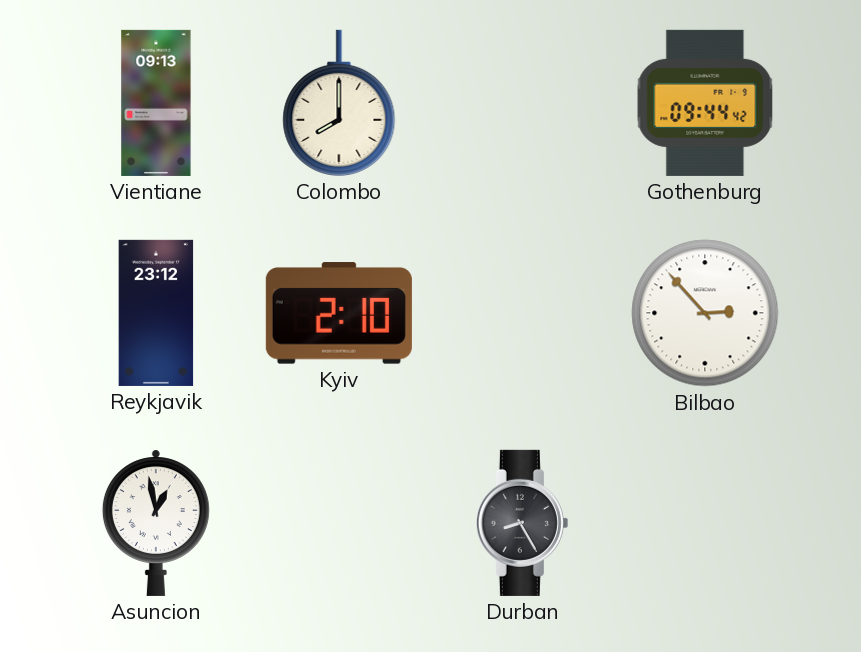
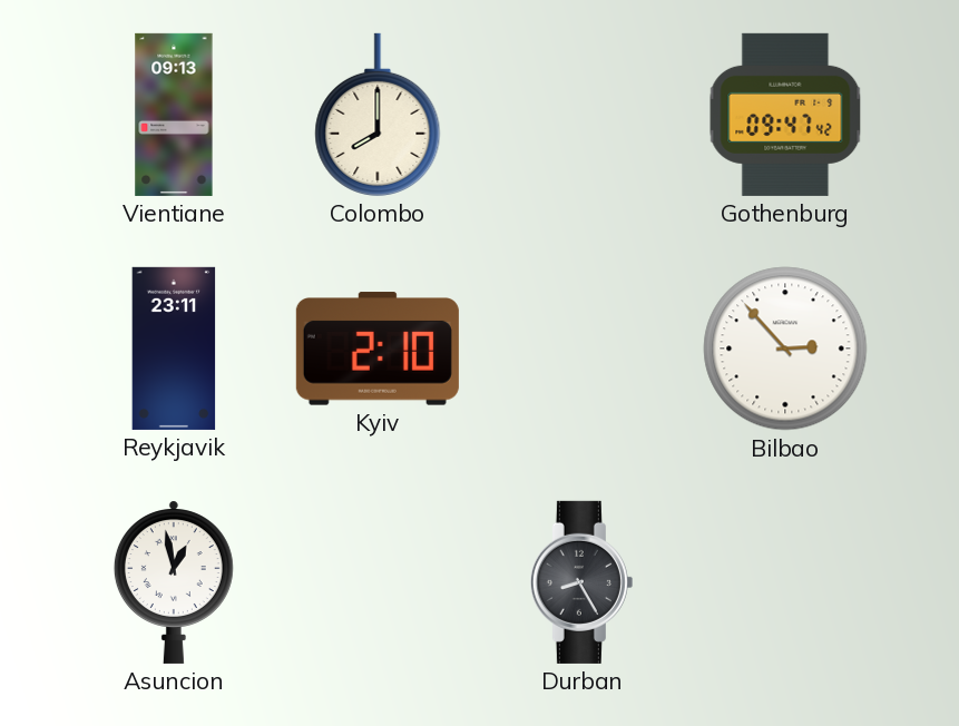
Gothenburg: 09:44 -> 09:47 (785, 115)
Reykjavik: 23:12 -> 23:11 (174, 349)
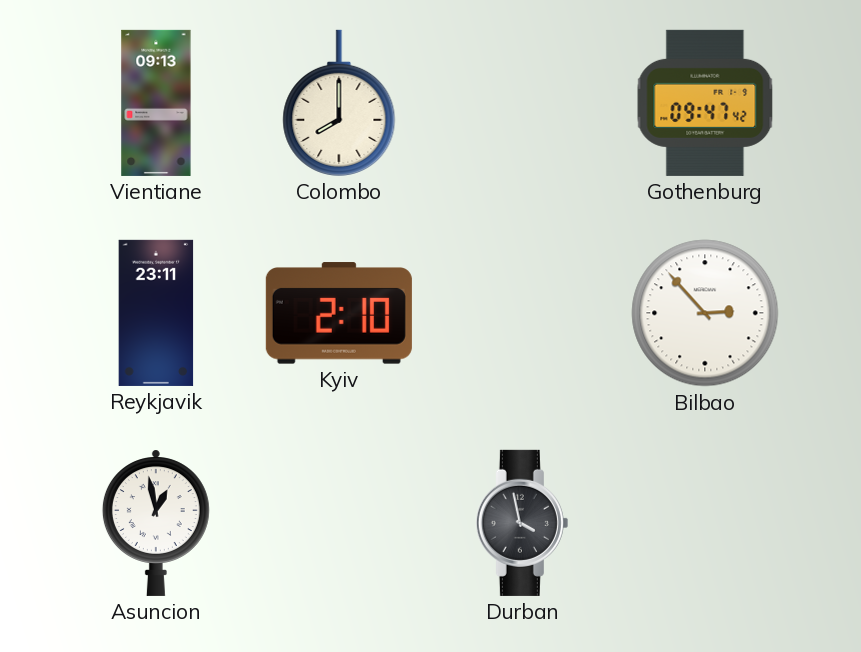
Durban: 8:25 -> 3:58 (522, 523)
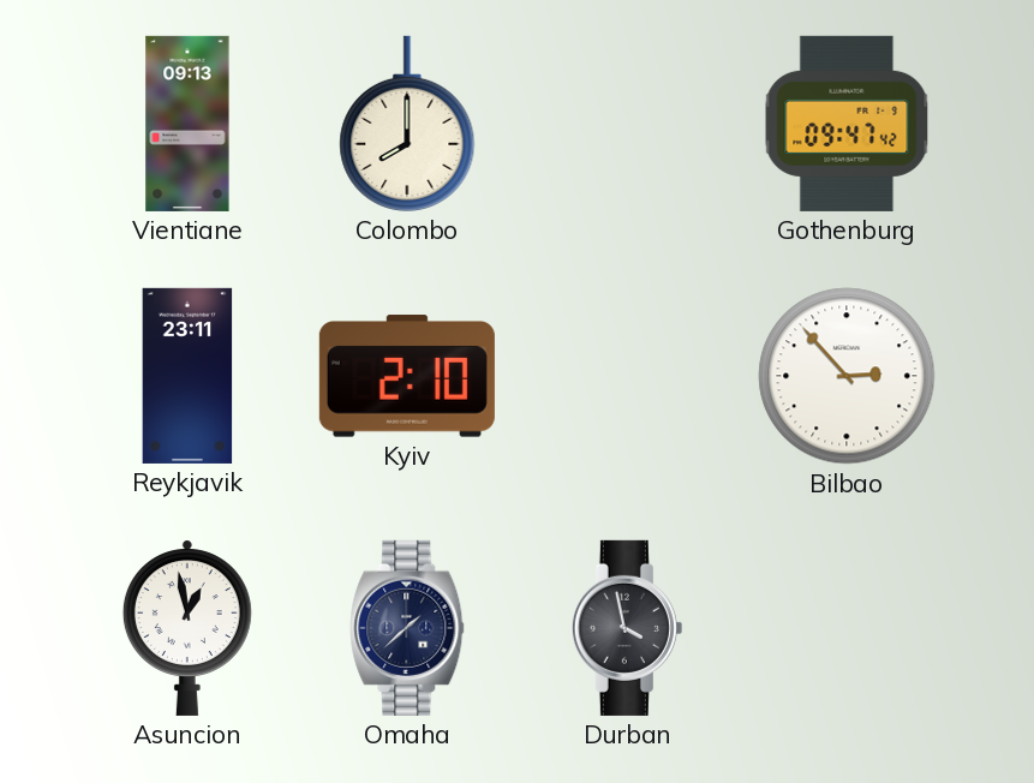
Omaha: none -> 1:38 (407, 628)
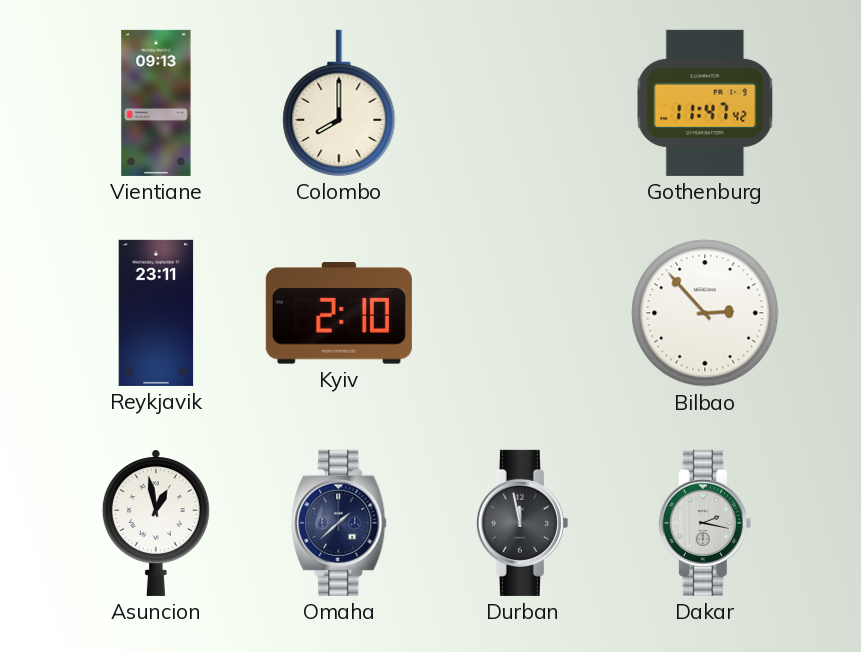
Gothenburg: 09:47 -> 11:47 (705, 103)
Durban: 3:58 -> 11:58 (522, 523)
Dakar: none -> 2:17 (705, 523)
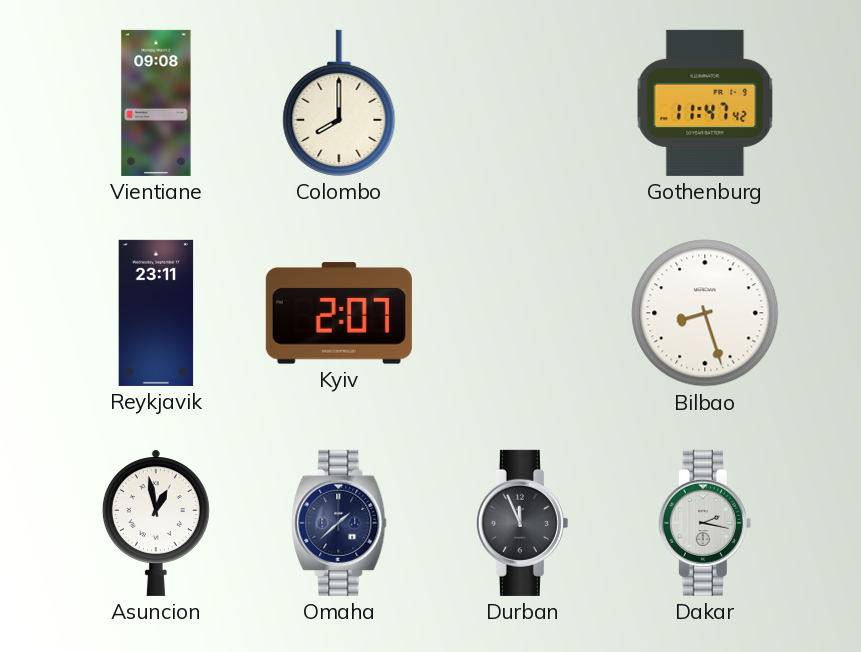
Vientiane: 09:13 -> 09:08 (156, 103)
Kyiv: 2:10 -> 2:07 (339, 313)
Bilbao: 2:53 -> 8:27 (705, 313)
Durban: 11:58 -> 11:56 (522, 523)
